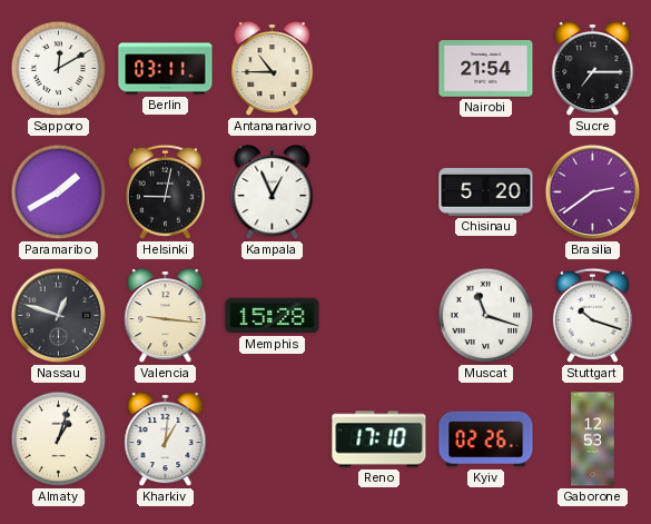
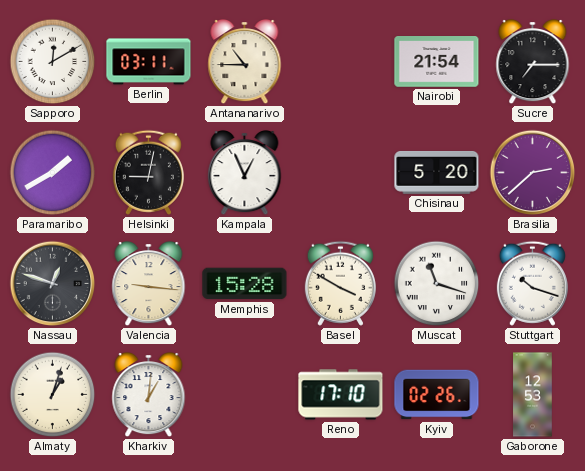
Brasilia: 2:39 -> 2:38 (533, 173)
Basel: none -> 3:50 (340, 283)
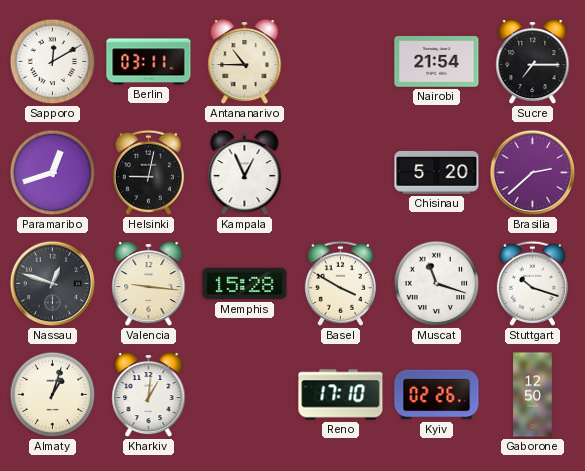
Paramaribo: 1:40 -> 12:42 (53, 173)
Gaborone: 12:53 -> 12:50 (533, 395)
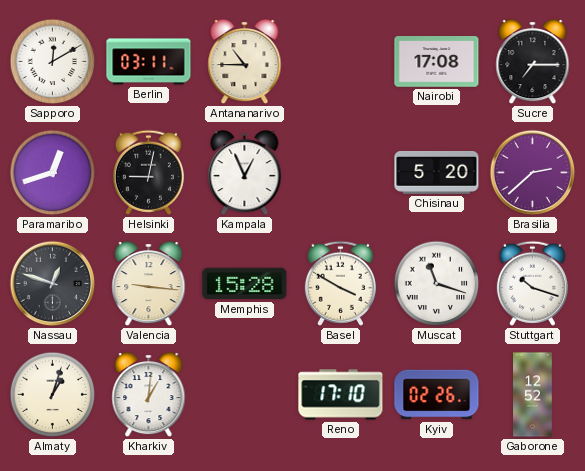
Nairobi: 21:54 -> 17:08 (437, 62)
Gaborone: 12:50 -> 12:52 (533, 395)
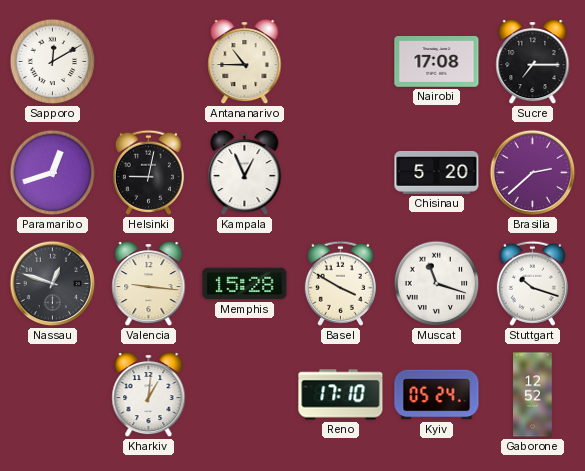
Berlin: 03:11 -> none (149, 62)
Almaty: 1:03 -> none (53, 395)
Kyiv: 02:26 -> 05:24 (437, 395)
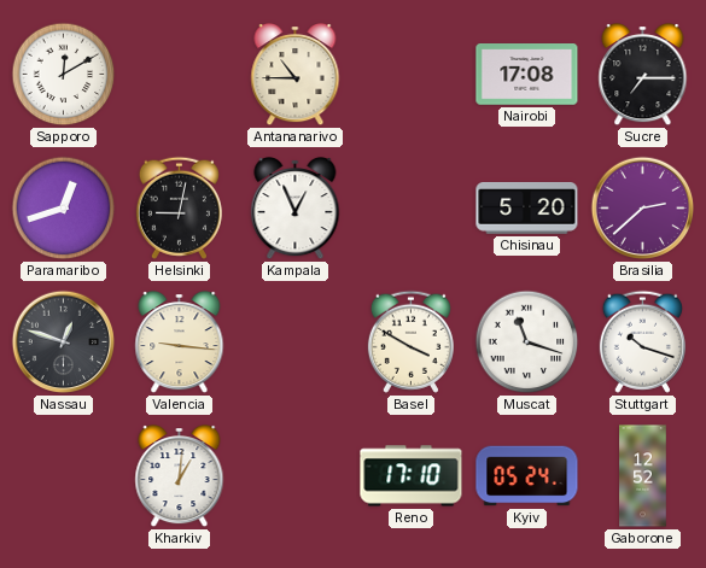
Memphis: 15:28 -> none (245, 284)
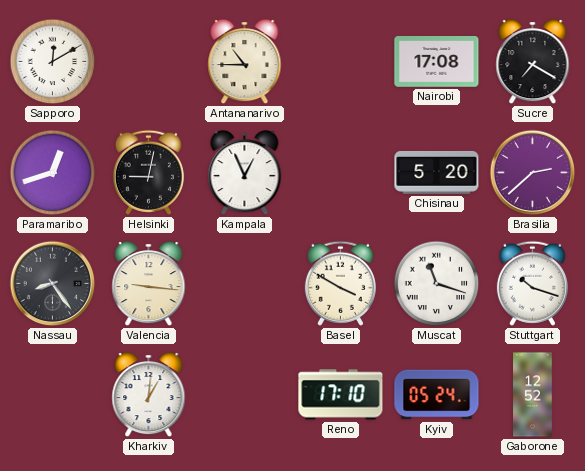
Sucre: 7:15 -> 7:20 (533, 63)
Nassau: 12:48 -> 8:24 (53, 284)
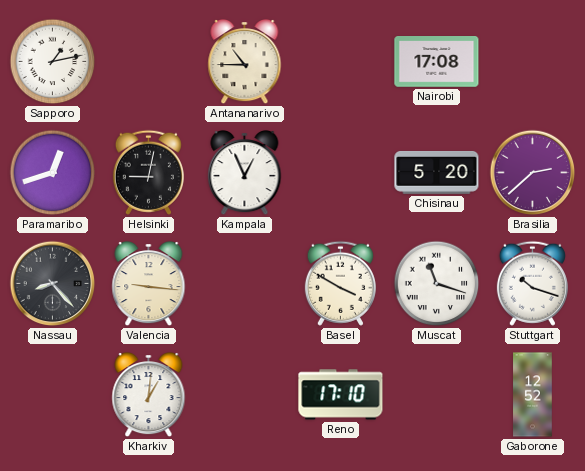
Sapporo: 12:10 -> 1:13 (53, 62)
Sucre: 7:20 -> none (533, 63)
Nassau: 8:24 -> 8:23 (53, 284)
Kyiv: 05:24 -> none (437, 395)
